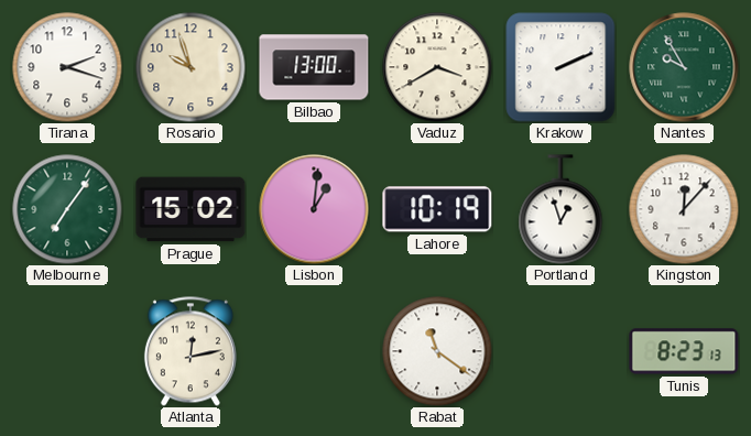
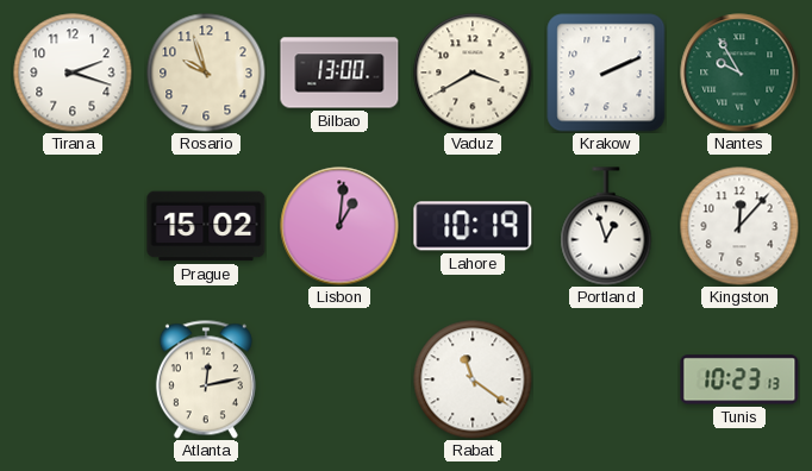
Melbourne: 7:06 -> none (67, 209)
Tunis: 8:23 -> 10:23 (739, 379)
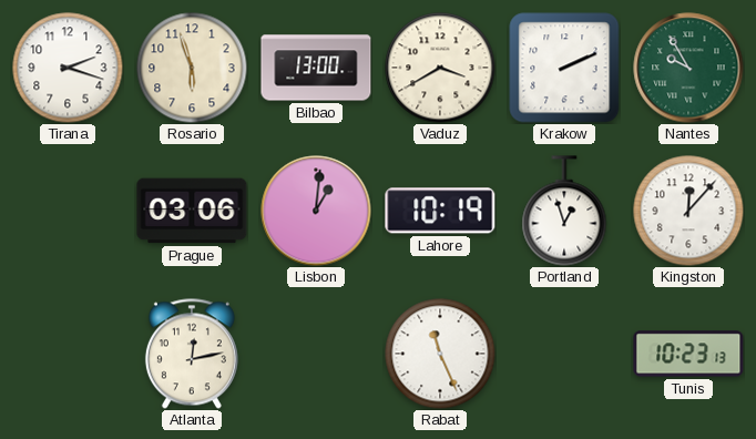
Rosario: 9:57 -> 5:57 (192, 68)
Prague: 15:02 -> 03:06 (192, 211)
Rabat: 11:21 -> 11:26 (440, 354)
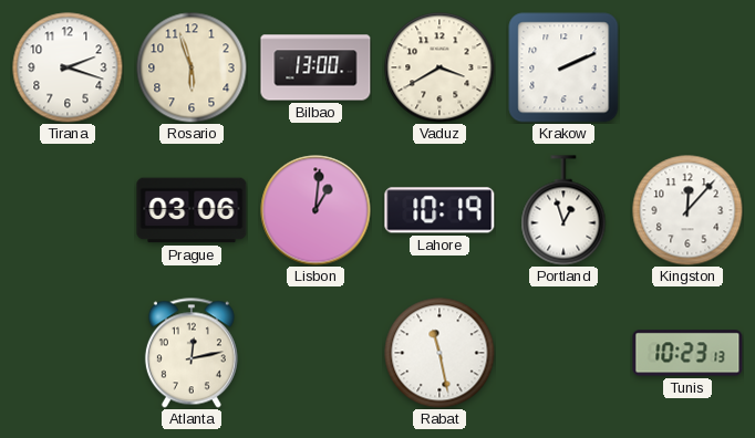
Nantes: 9:55 -> none (688, 68)
Rabat: 11:26 -> 11:28 (439, 353)
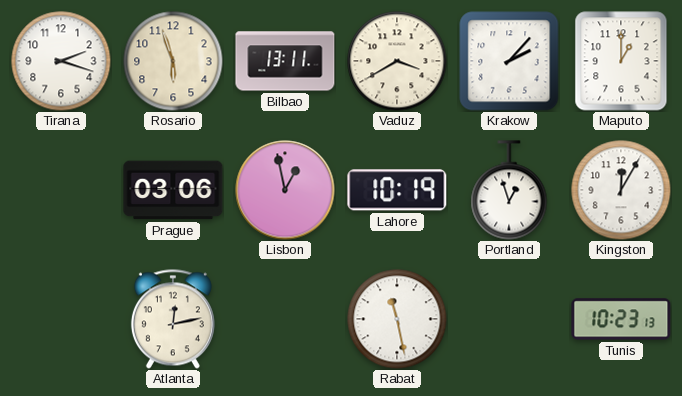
Bilbao: 13:00 -> 13:11 (285, 61)
Krakow: 2:11 -> 2:07 (509, 61)
Maputo: none -> 1:00 (621, 61)
Lisbon: 1:01 -> 12:58 (285, 190)
Kingston: 12:07 -> 12:05 (621, 190)
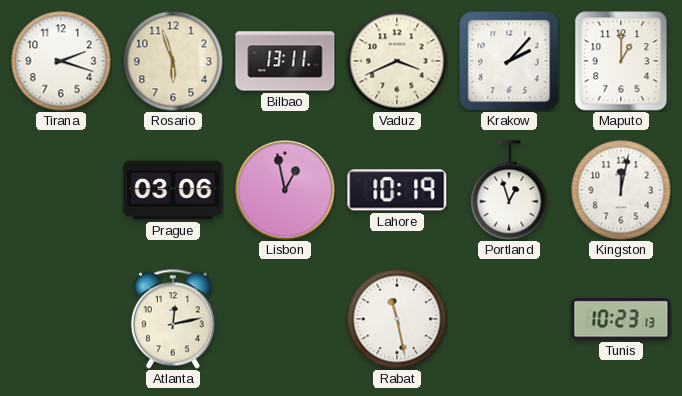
Vaduz: 3:40 -> 3:41 (397, 61)
Kingston: 12:05 -> 12:02 (621, 190)
